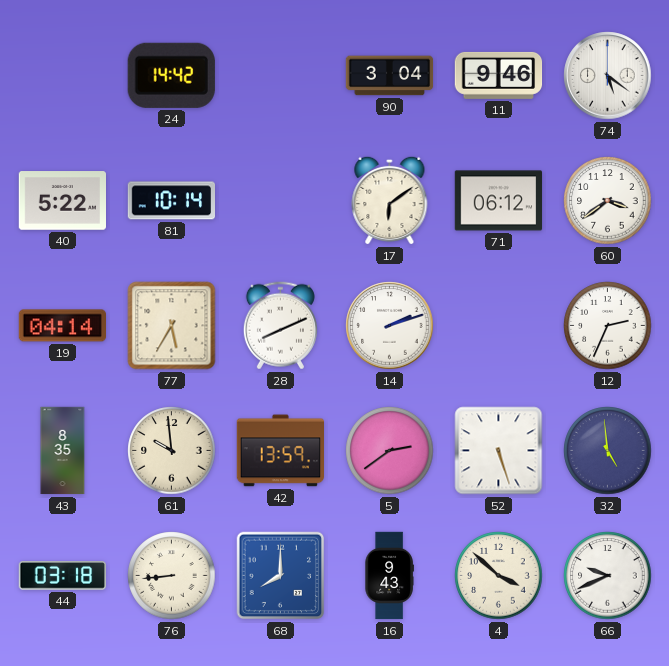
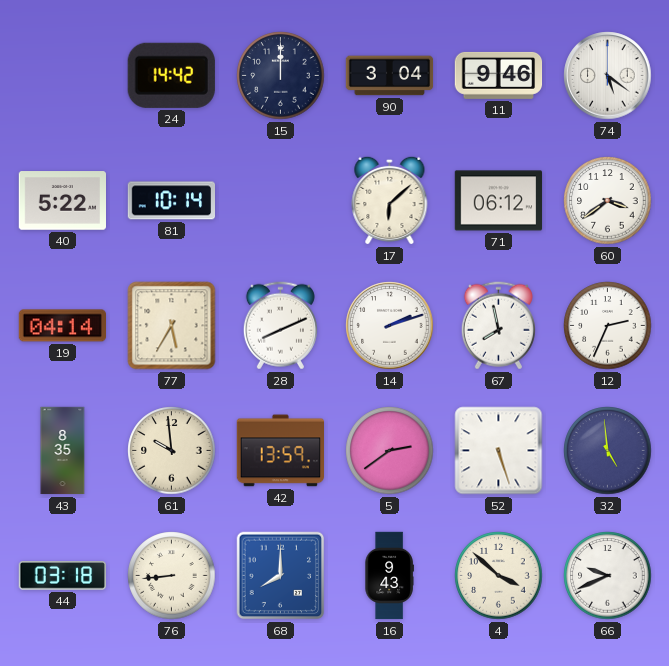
15: none -> 12:00 (281, 76)
17: 6:09 -> 6:08 (390, 200)
67: none -> 7:58 (498, 326)
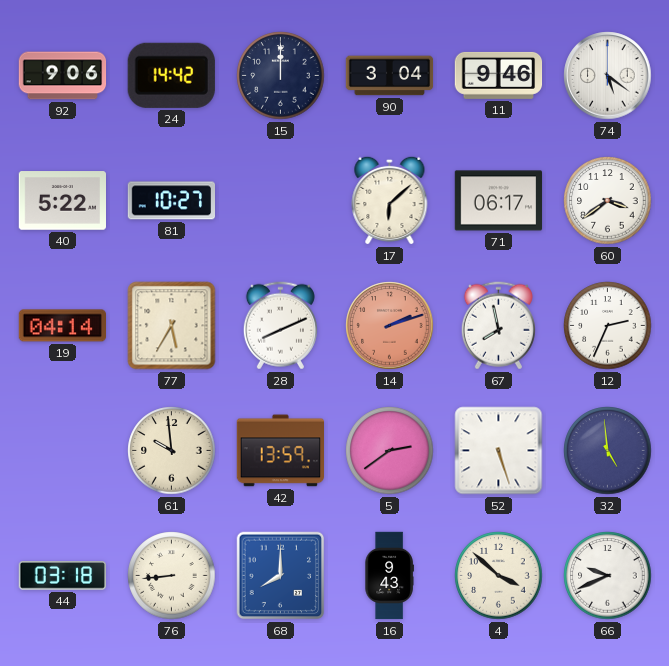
92: none -> 9:06 (63, 76)
81: 10:14 -> 10:27 (172, 201)
71: 06:12 -> 06:17 (499, 201)
14 dial: white -> salmon (390, 326)
43: 8:35 -> none (63, 451)
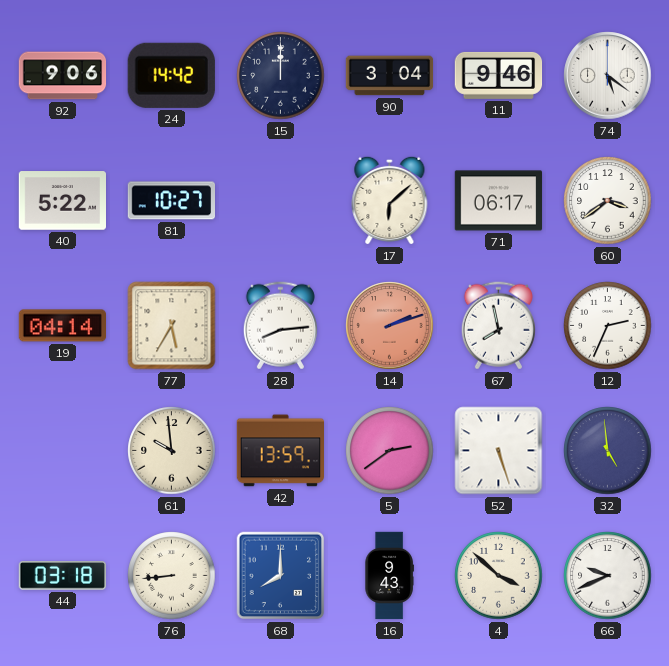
28: 8:11 -> 8:14 (280, 326)
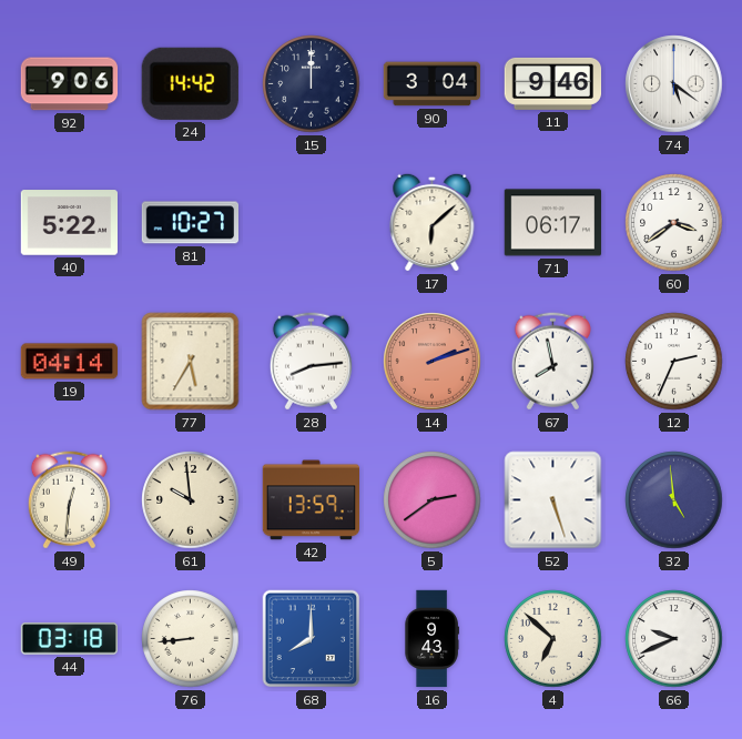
49: none -> 12:31 (69, 500)
4: 3:52 -> 6:52 (553, 639)
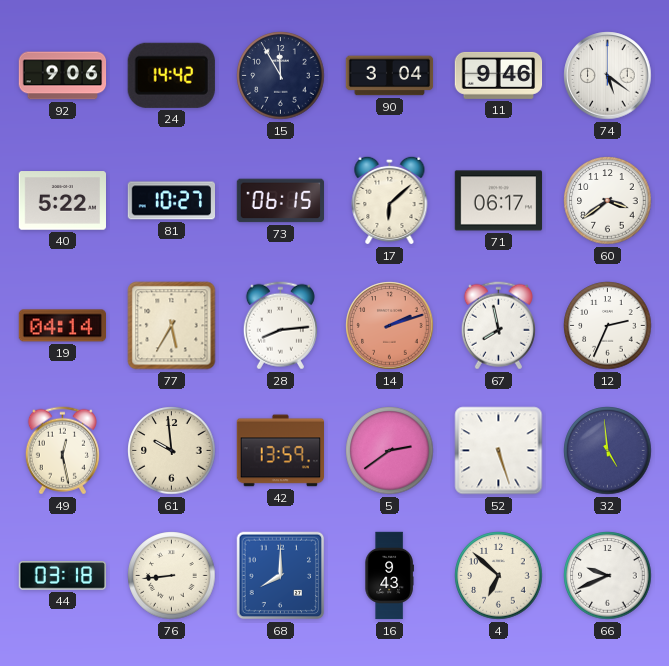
15: 12:00 -> 11:55 (281, 76)
73: none -> 06:15 (280, 201)
49: 12:31 -> 12:28 (62, 451)
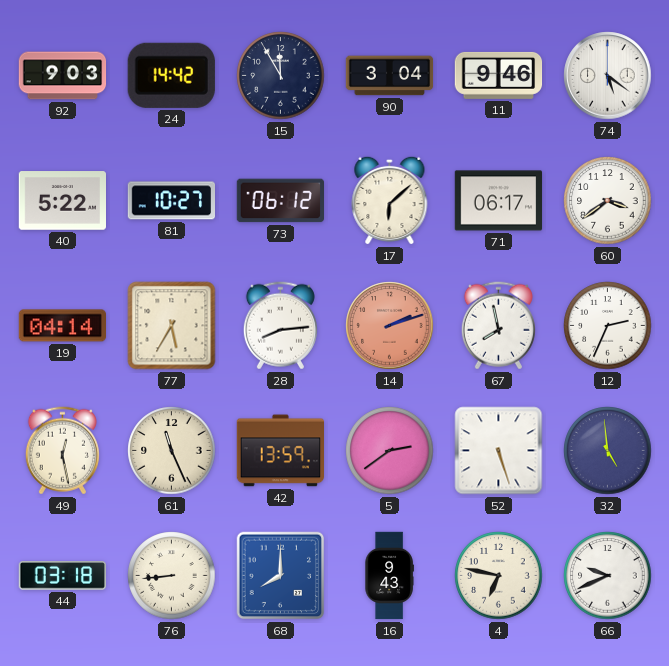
92: 9:06 -> 9:03 (63, 76)
73: 06:15 -> 06:12 (280, 201)
61: 9:59 -> 11:26 (172, 451)
4: 6:52 -> 6:47 (499, 576)
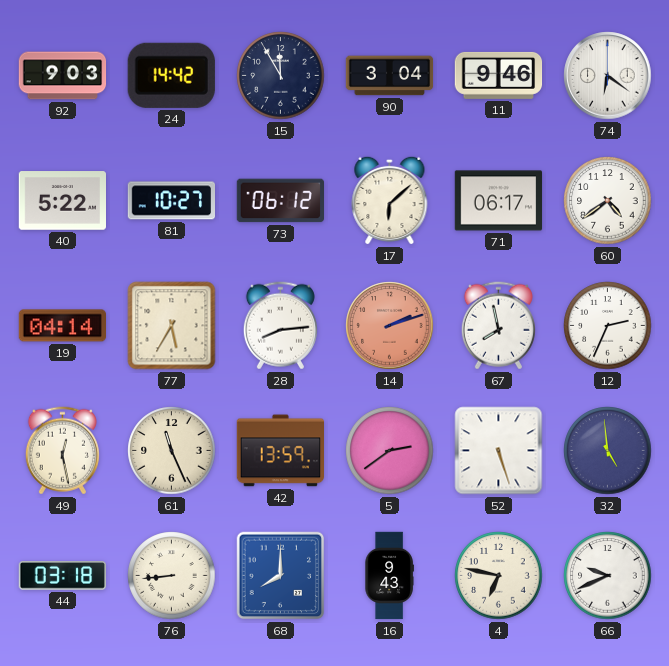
74: 5:21 -> 6:21 (608, 76)
60: 3:39 -> 4:39 (608, 201)
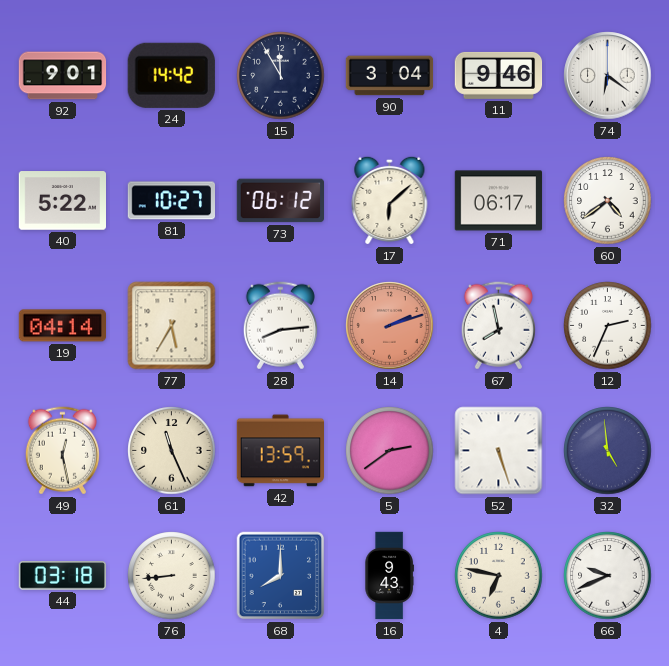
92: 9:03 -> 9:01 (63, 76)
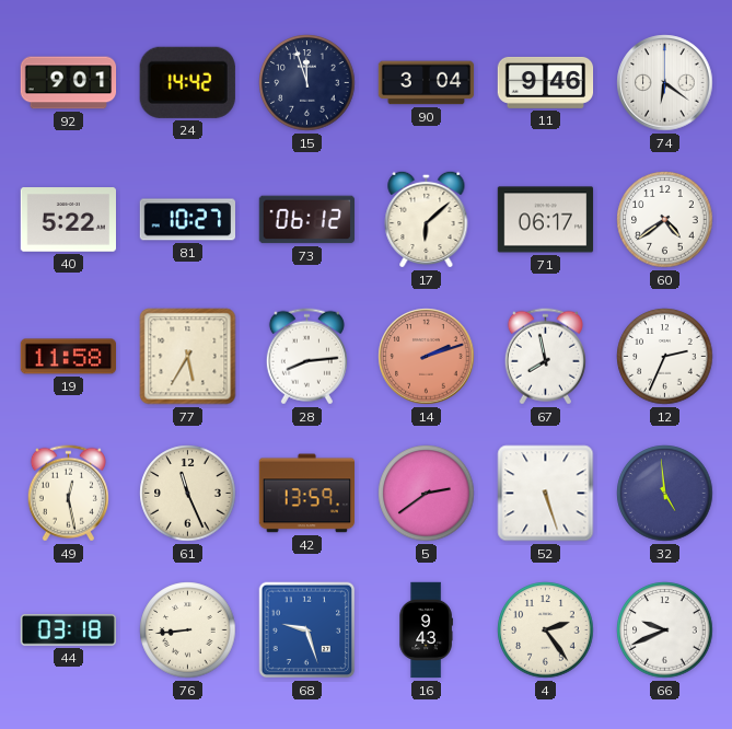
15: 11:55 -> 11:57 (307, 83)
19: 04:14 -> 11:58 (69, 357)
68: 8:00 -> 9:27 (307, 630)
4: 6:47 -> 2:24 (546, 630)
